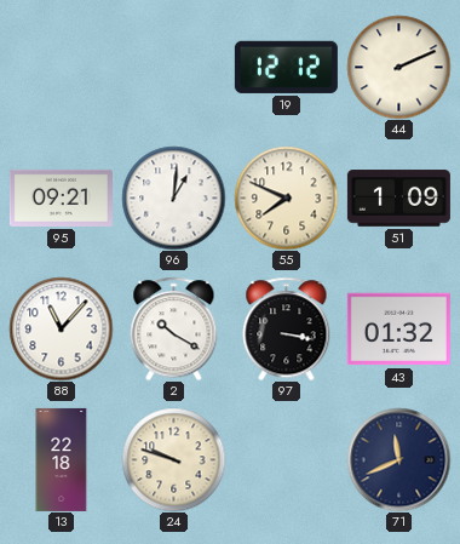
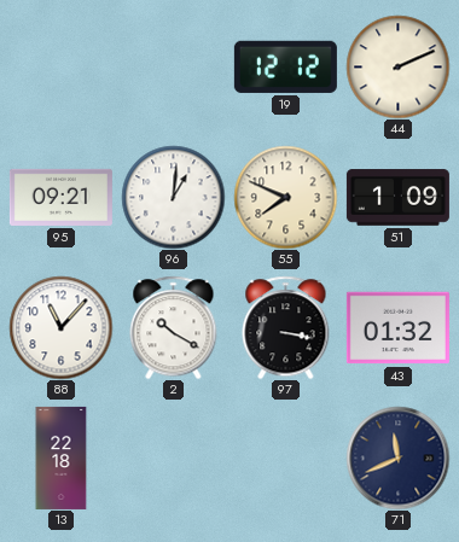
24: 9:48 -> none (173, 459)
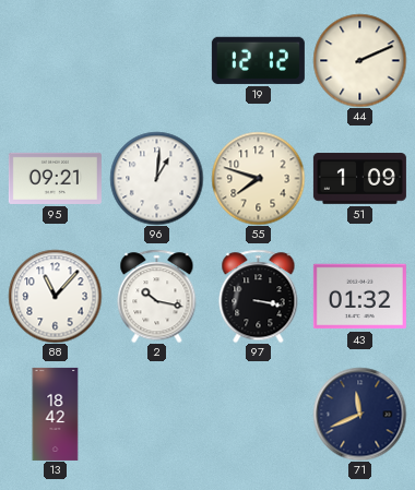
55: 7:49 -> 7:48 (258, 178)
2: 10:20 -> 10:17 (157, 296)
13: 22:18 -> 18:42 (56, 414)
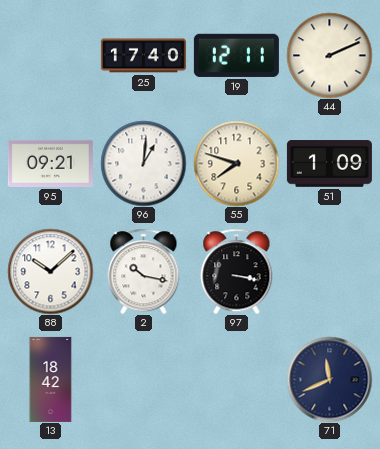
25: none -> 17:40 (143, 56)
19: 12:12 -> 12:11 (236, 55)
88: 11:07 -> 10:08 (50, 271)
43: 01:32 -> none (359, 297)
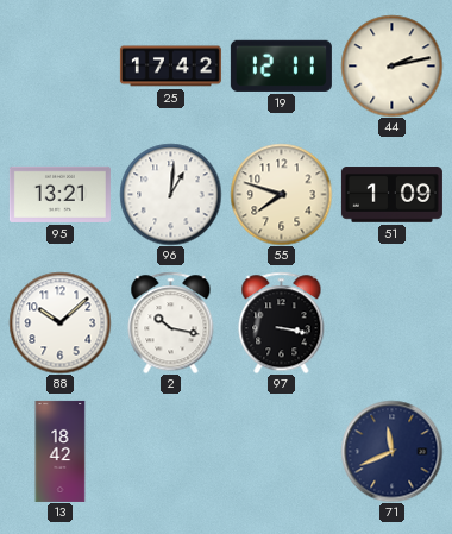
25: 17:40 -> 17:42 (170, 67)
44: 2:11 -> 2:13 (391, 65)
95: 09:21 -> 13:21 (59, 194)
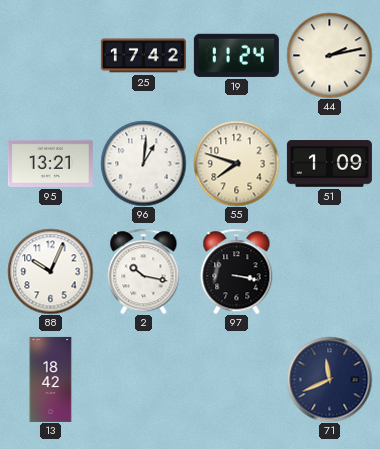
19: 12:11 -> 11:24 (236, 55)
88: 10:08 -> 10:04 (50, 271)
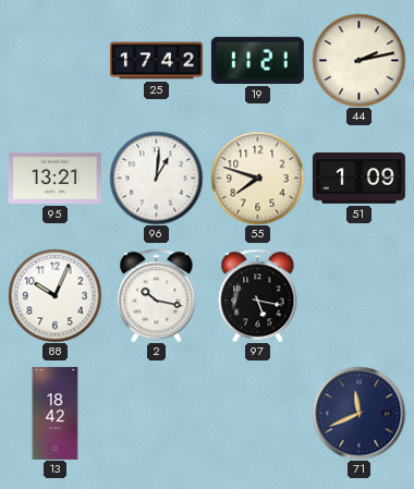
19: 11:24 -> 11:21 (257, 60)
97: 3:17 -> 5:17 (258, 295)
